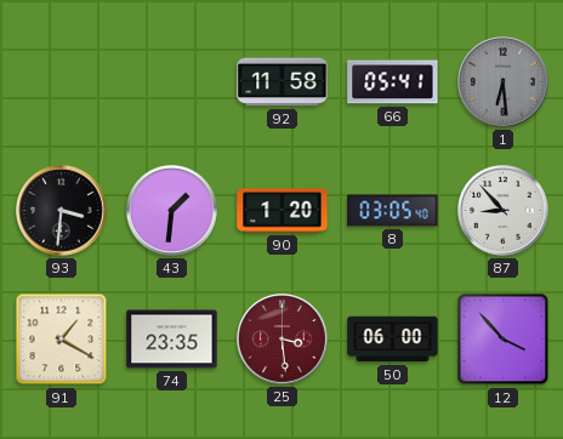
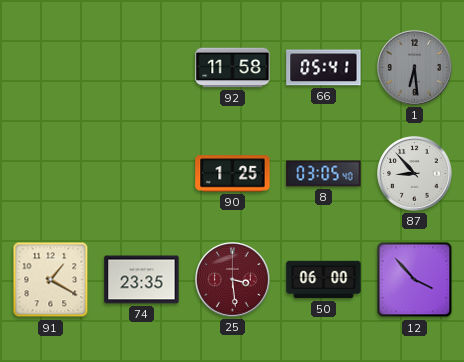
93: 3:31 -> none (62, 211)
43: 1:31 -> none (172, 211)
90: 1:20 -> 1:25 (233, 174)
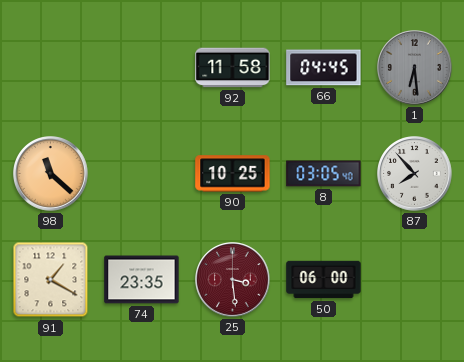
66: 05:41 -> 04:45 (324, 68)
98: none -> 11:22 (51, 174)
90: 1:25 -> 10:25 (233, 174)
87: 8:53 -> 7:53 (415, 174)
12: 3:53 -> none (415, 280)
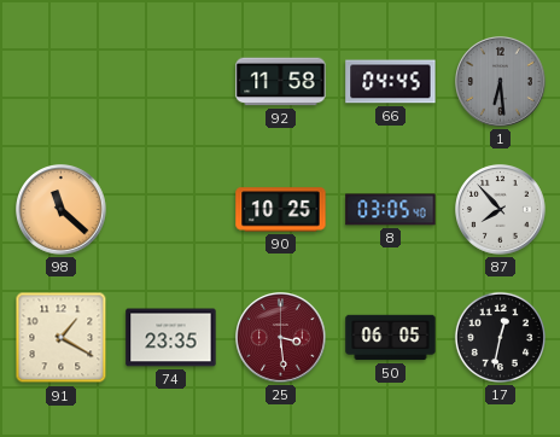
50: 06:00 -> 06:05 (391, 338)
17: none -> 12:32 (500, 337)
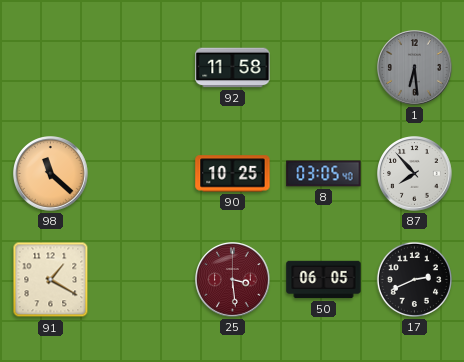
66: 04:45 -> none (391, 82)
74: 23:35 -> none (171, 338)
17: 12:32 -> 2:41 (414, 279)
